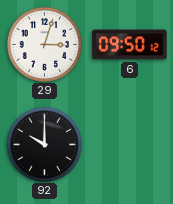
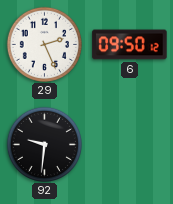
29: 3:03 -> 2:26 (44, 44)
92: 10:00 -> 9:31 (44, 144)
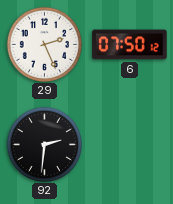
6: 09:50 -> 07:50 (130, 45)
92: 9:31 -> 2:31 (44, 144)
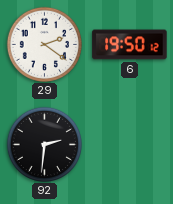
29: 2:26 -> 2:21 (44, 44)
6: 07:50 -> 19:50 (130, 45)
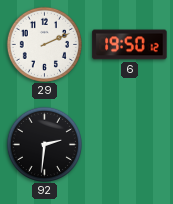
29: 2:21 -> 2:11 (44, 44)
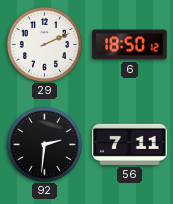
6: 19:50 -> 18:50 (130, 45)
56: none -> 7:11 (130, 144)
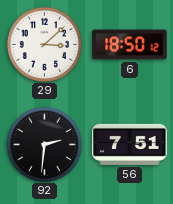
29: 2:11 -> 3:08 (44, 44)
56: 7:11 -> 7:51 (130, 144)
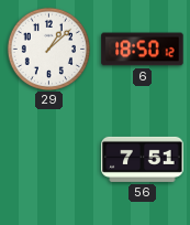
29: 3:08 -> 1:08 (48, 49)
92: 2:31 -> none (44, 144)
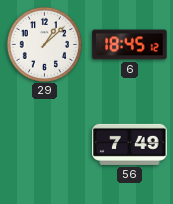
6: 18:50 -> 18:45 (130, 45)
56: 7:51 -> 7:49 (130, 144)
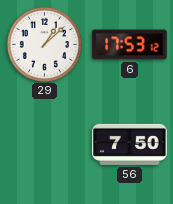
6: 18:45 -> 17:53 (130, 45)
56: 7:49 -> 7:50 (130, 144)
